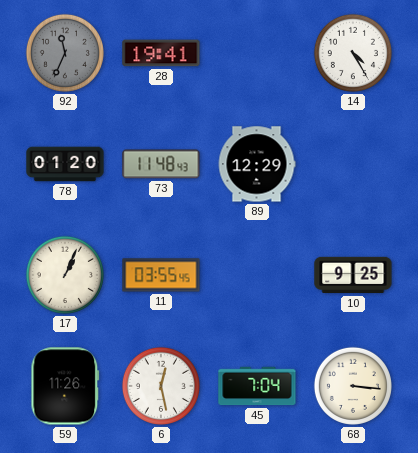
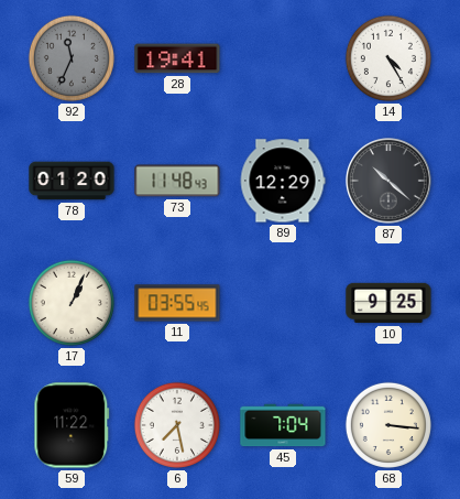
87: none -> 10:22 (390, 182)
59: 11:26 -> 11:22 (72, 425)
6: 12:28 -> 7:28 (177, 425)
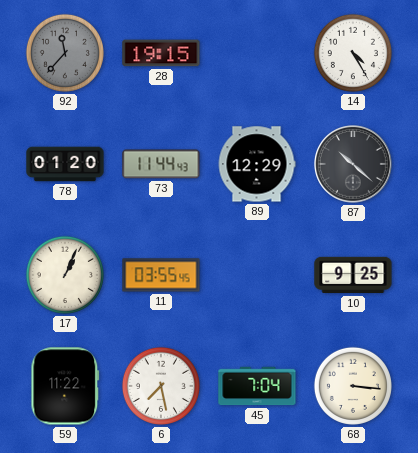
92: 11:34 -> 11:37 (65, 53)
28: 19:41 -> 19:15 (161, 53)
73: 11:48 -> 11:44 (161, 164)
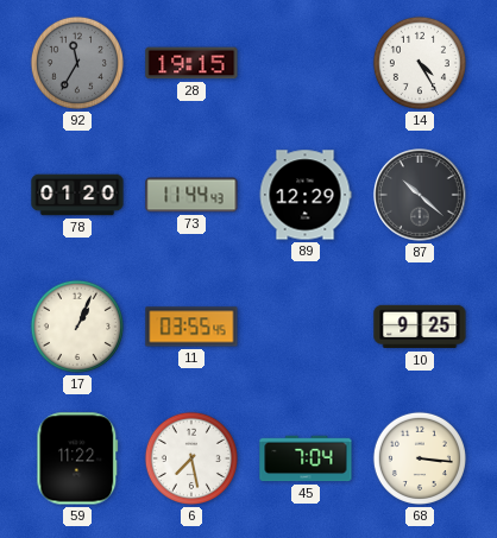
92: 11:37 -> 11:35 (77, 63)
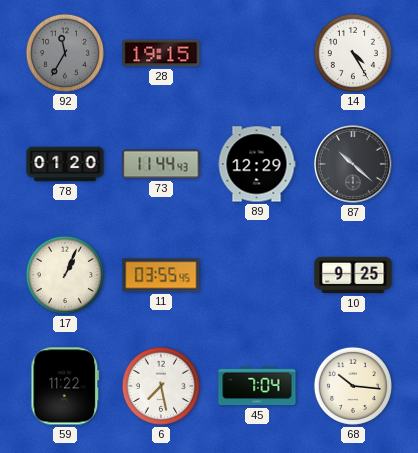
68: 3:16 -> 10:16 (353, 386)
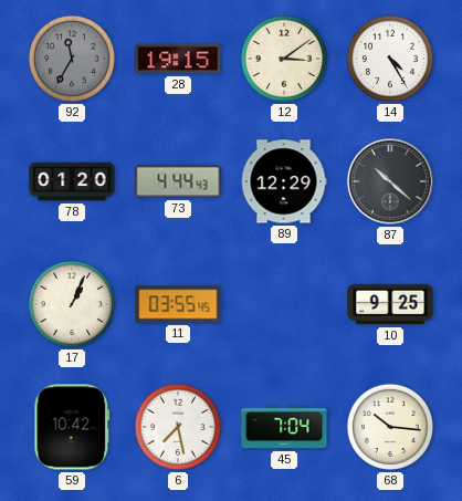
12: none -> 3:09 (284, 59)
73: 11:44 -> 4:44 (178, 181)
59: 11:22 -> 10:42 (72, 427)
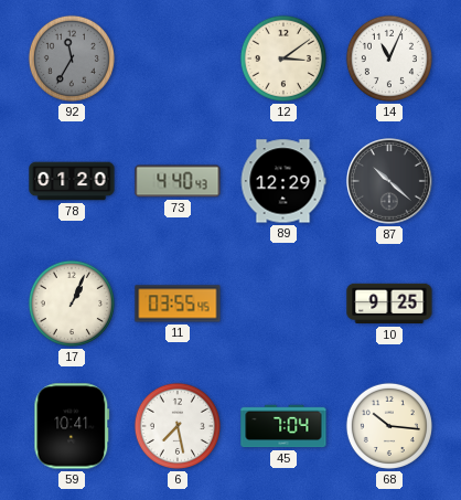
28: 19:15 -> none (178, 59)
14: 4:25 -> 11:04 (389, 58)
73: 4:44 -> 4:40 (178, 181)
59: 10:42 -> 10:41 (72, 426)
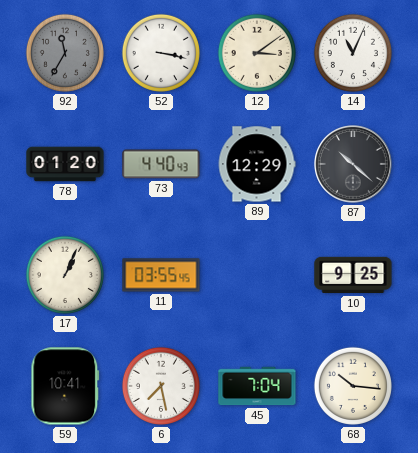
52: none -> 3:17 (161, 53)
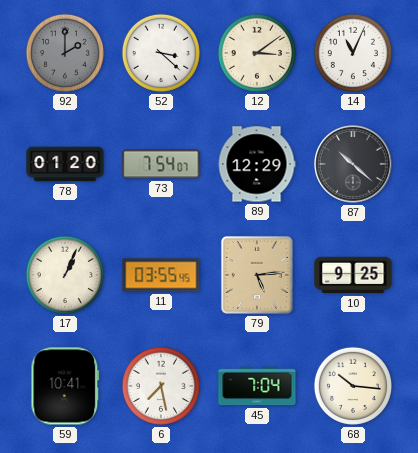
92: 11:35 -> 2:00 (65, 53)
52: 3:17 -> 3:22 (161, 53)
73: 4:40 -> 7:54 (161, 164)
79: none -> 5:14 (257, 275)
